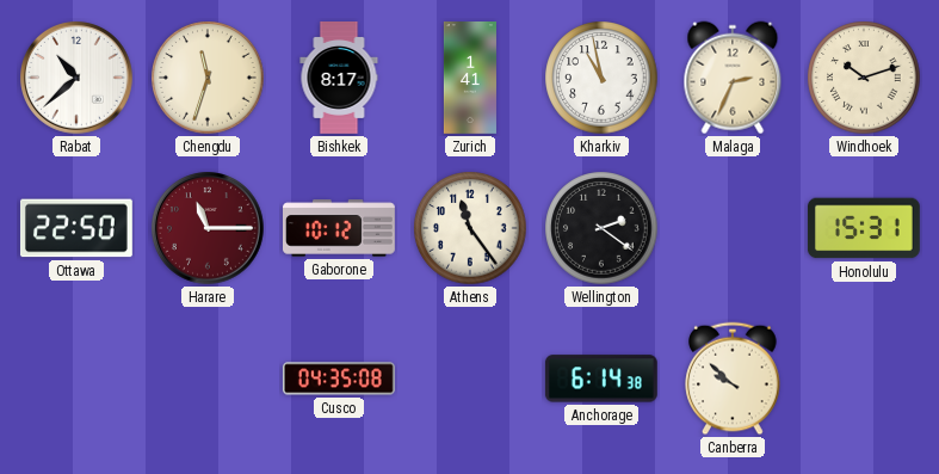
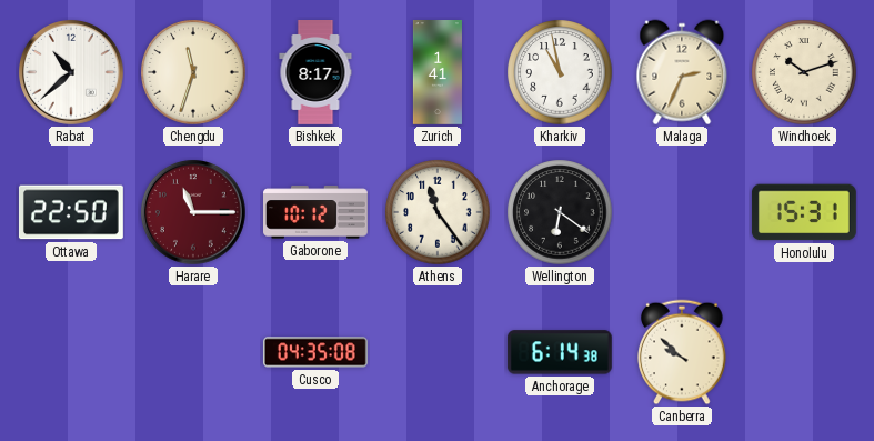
Wellington: 2:21 -> 6:21 (560, 212)
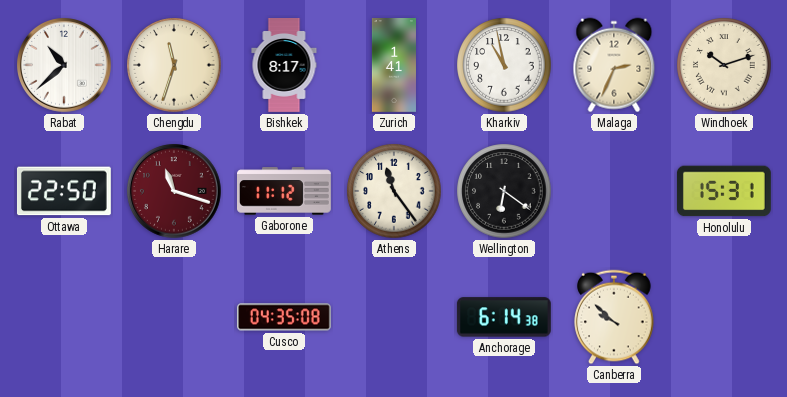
Harare: 11:15 -> 11:18 (175, 192)
Gaborone: 10:12 -> 11:12 (285, 191)
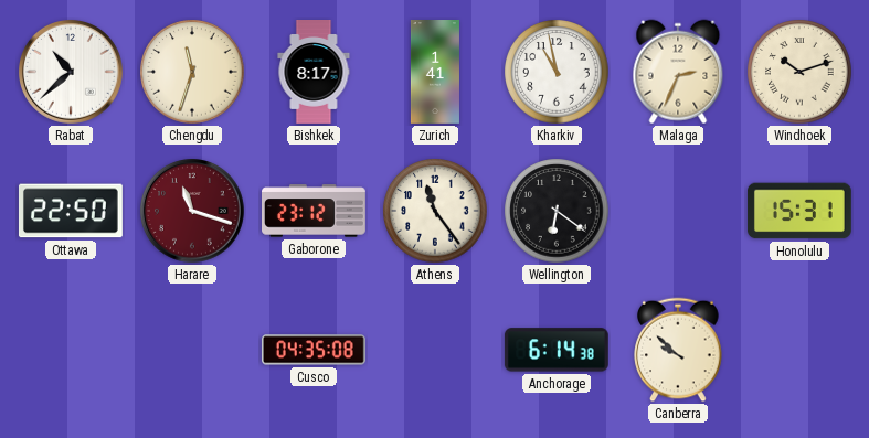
Gaborone: 11:12 -> 23:12 (315, 211)
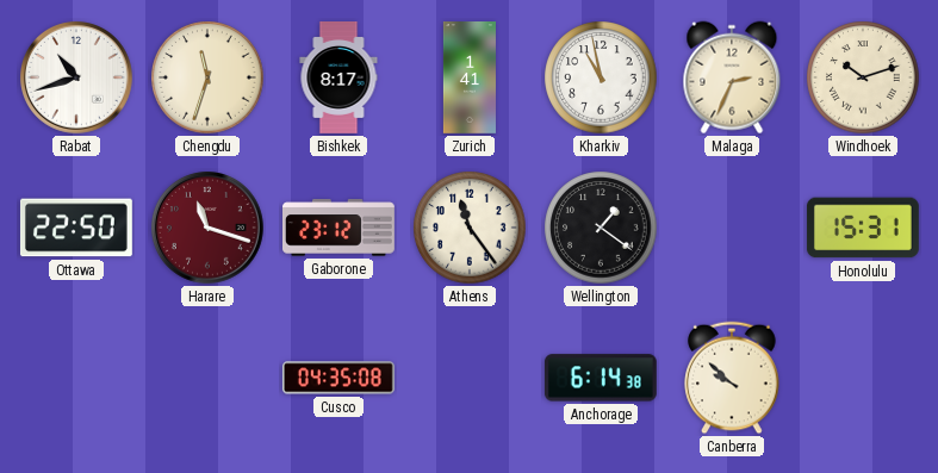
Rabat: 10:38 -> 10:42 (77, 79)
Wellington: 6:21 -> 1:21 (601, 228)
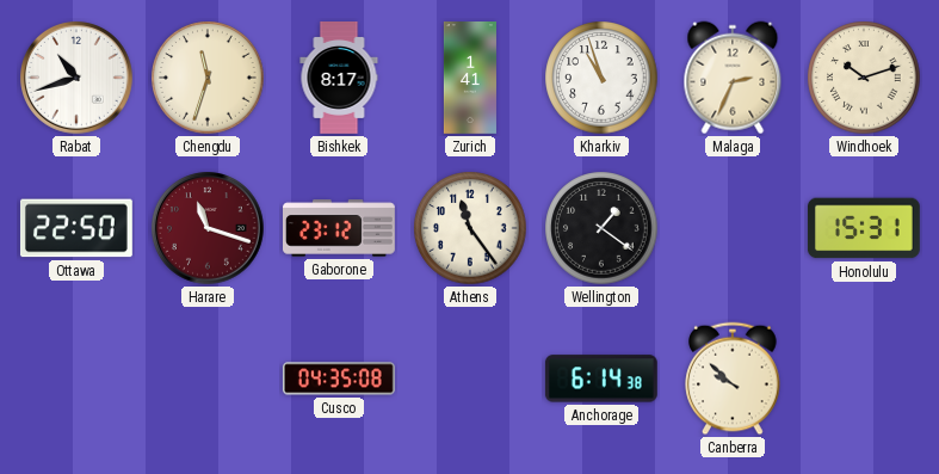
Kharkiv: 10:58 -> 10:57 (601, 78)
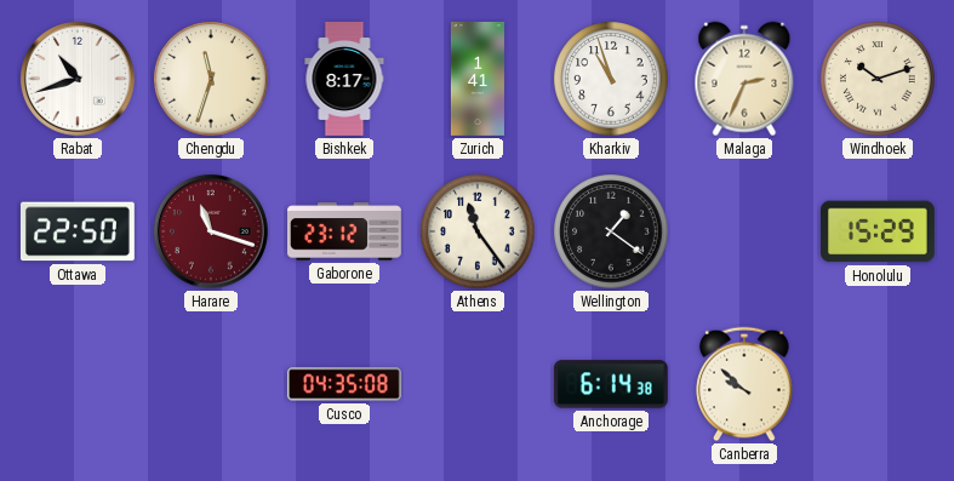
Honolulu: 15:31 -> 15:29 (878, 231)
